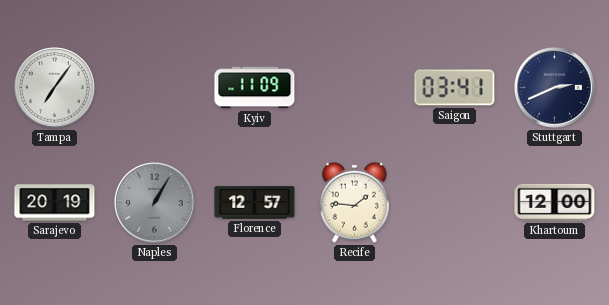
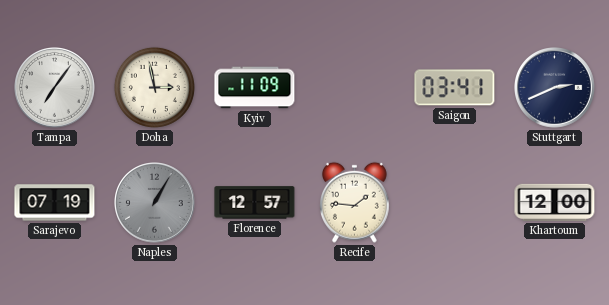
Doha: none -> 2:58 (154, 87)
Sarajevo: 20:19 -> 07:19 (55, 203)
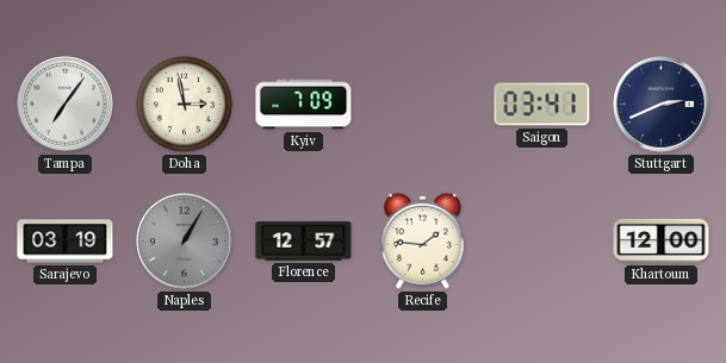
Kyiv: 11:09 -> 7:09 (304, 105)
Sarajevo: 07:19 -> 03:19 (66, 242)
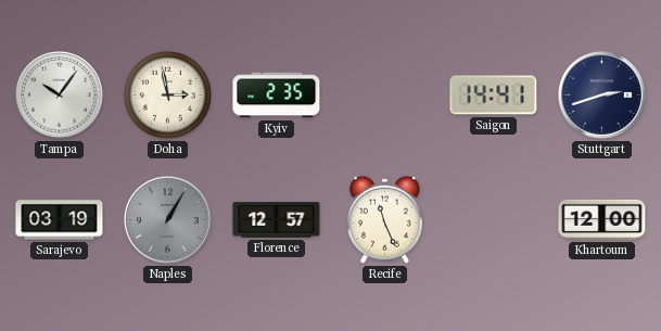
Tampa: 7:06 -> 10:06 (60, 96)
Kyiv: 7:09 -> 2:35 (277, 96)
Saigon: 03:41 -> 14:41 (494, 96)
Stuttgart: 2:41 -> 2:42 (602, 96)
Recife: 1:46 -> 11:26 (384, 219)
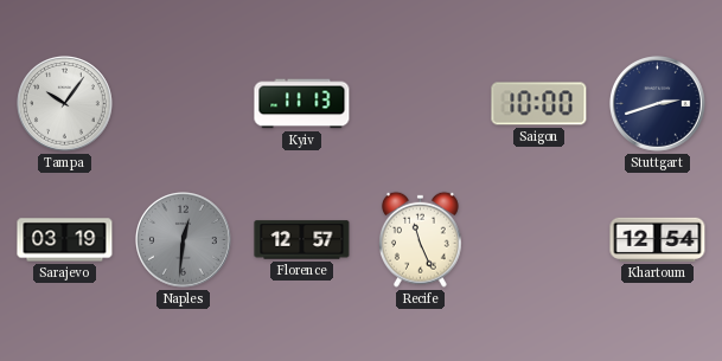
Doha: 2:58 -> none (167, 94)
Kyiv: 2:35 -> 11:13 (302, 104)
Saigon: 14:41 -> 10:00 (539, 104)
Naples: 1:05 -> 12:31 (184, 240)
Khartoum: 12:00 -> 12:54 (658, 239)
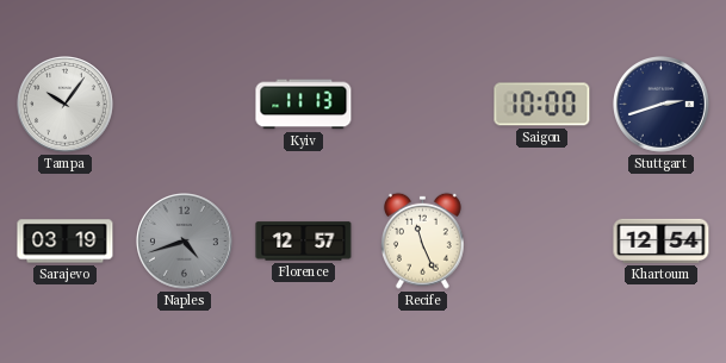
Naples: 12:31 -> 4:42 (185, 242)
